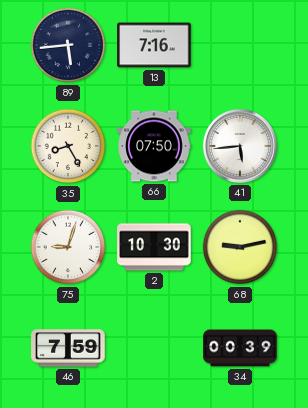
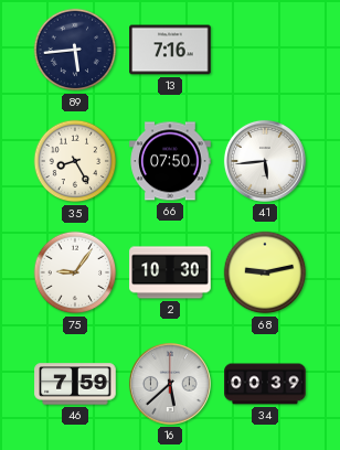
75: 9:03 -> 9:06 (75, 272)
16: none -> 5:38 (170, 384)
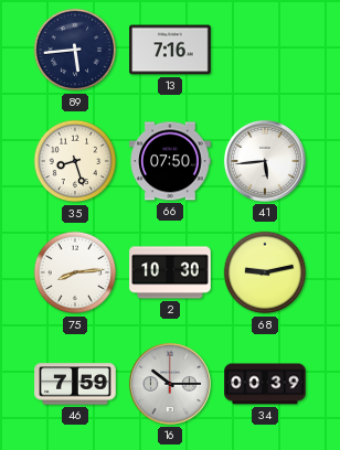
35: 8:25 -> 8:27 (75, 161)
75: 9:06 -> 8:14 (75, 272)
16: 5:38 -> 10:15 (170, 384)
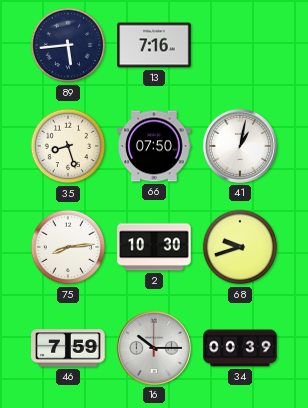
41: 5:44 -> 1:02 (240, 146)
68: 9:13 -> 9:42 (240, 247)
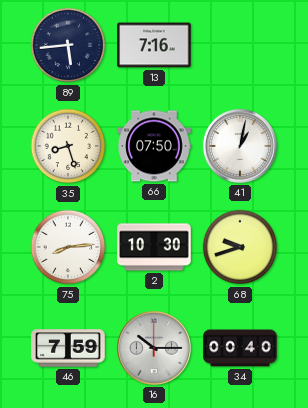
34: 00:39 -> 00:40 (240, 348)
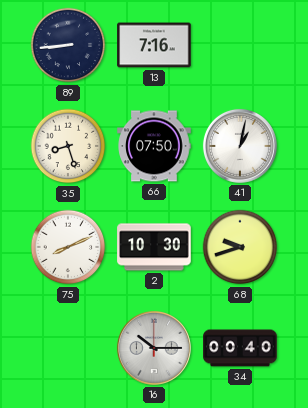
89: 5:44 -> 8:44 (68, 45)
75: 8:14 -> 8:11 (68, 247)
46: 7:59 -> none (68, 348)
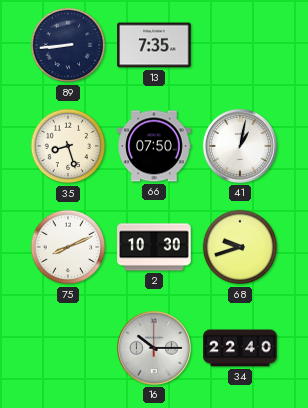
13: 7:16 -> 7:35 (154, 45)
34: 00:40 -> 22:40 (240, 348)
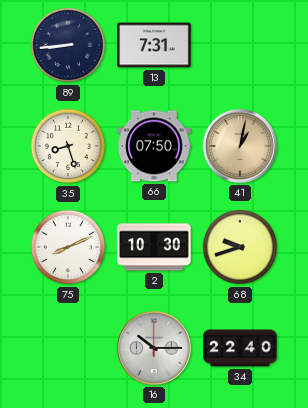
13: 7:35 -> 7:31 (154, 45)
41 dial: white -> champagne (240, 146)
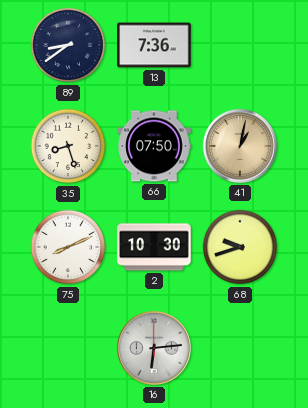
89: 8:44 -> 8:39 (68, 45)
13: 7:31 -> 7:36 (154, 45)
16: 10:15 -> 6:14 (154, 348)
34: 22:40 -> none (240, 348)
